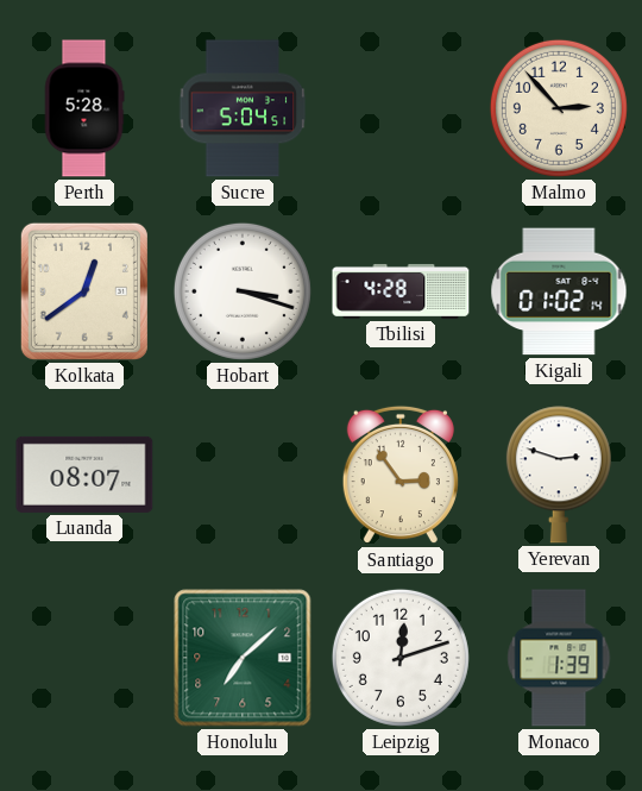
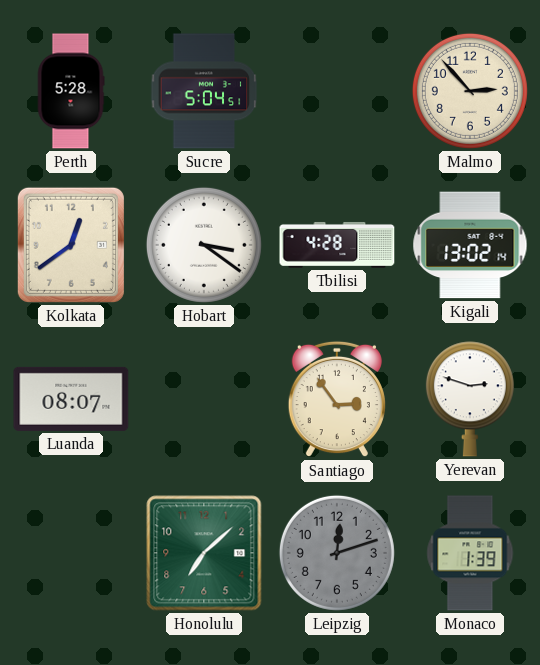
Hobart: 3:18 -> 3:21 (204, 245)
Kigali: 01:02 -> 13:02 (470, 245)
Leipzig dial: white -> grey (337, 553)
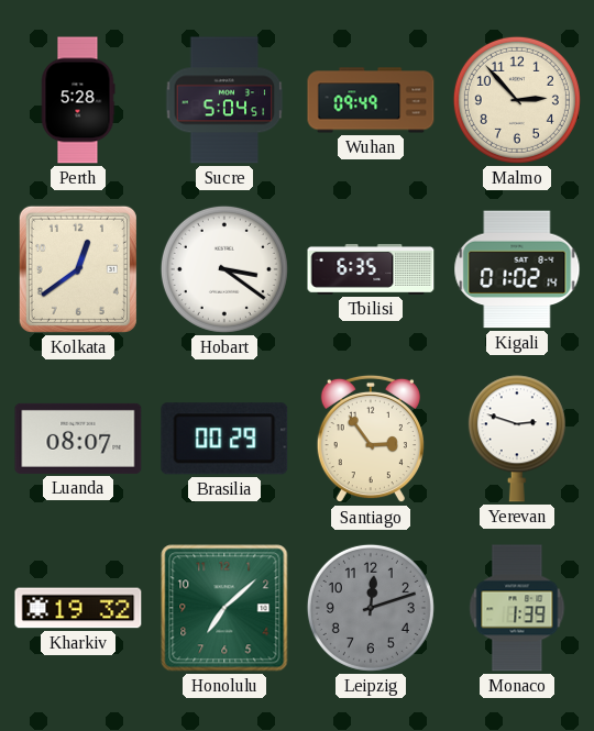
Wuhan: none -> 09:49 (371, 100)
Tbilisi: 4:28 -> 6:35 (371, 269)
Kigali: 13:02 -> 01:02 (517, 269)
Brasilia: none -> 00:29 (224, 439)
Kharkiv: none -> 19:32 (78, 608)
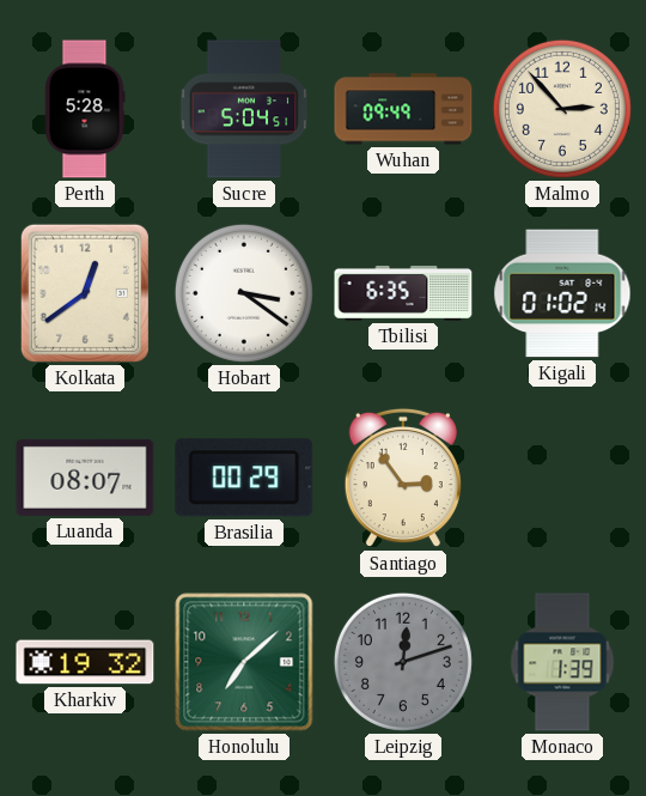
Yerevan: 2:48 -> none (517, 439)
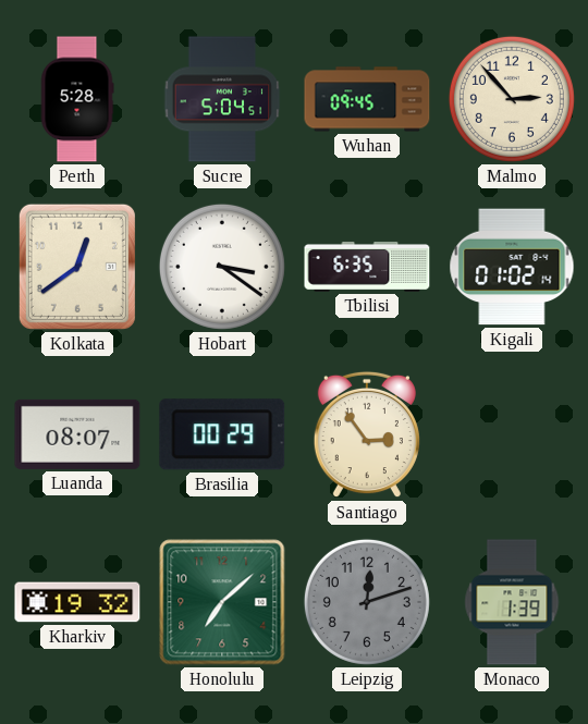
Wuhan: 09:49 -> 09:45 (367, 99)
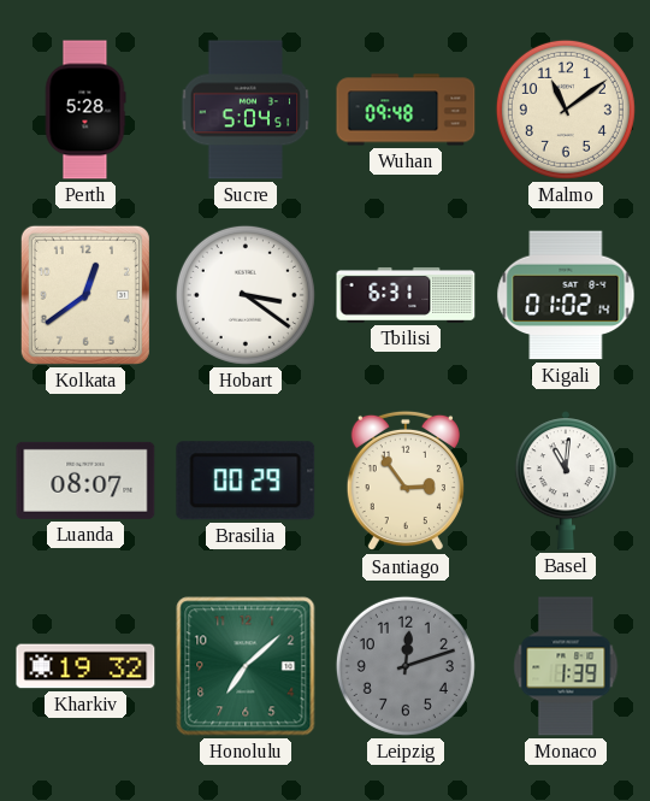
Wuhan: 09:45 -> 09:48 (406, 110)
Malmo: 2:53 -> 11:09 (566, 110)
Tbilisi: 6:35 -> 6:31 (406, 295)
Basel: none -> 11:01 (566, 481)
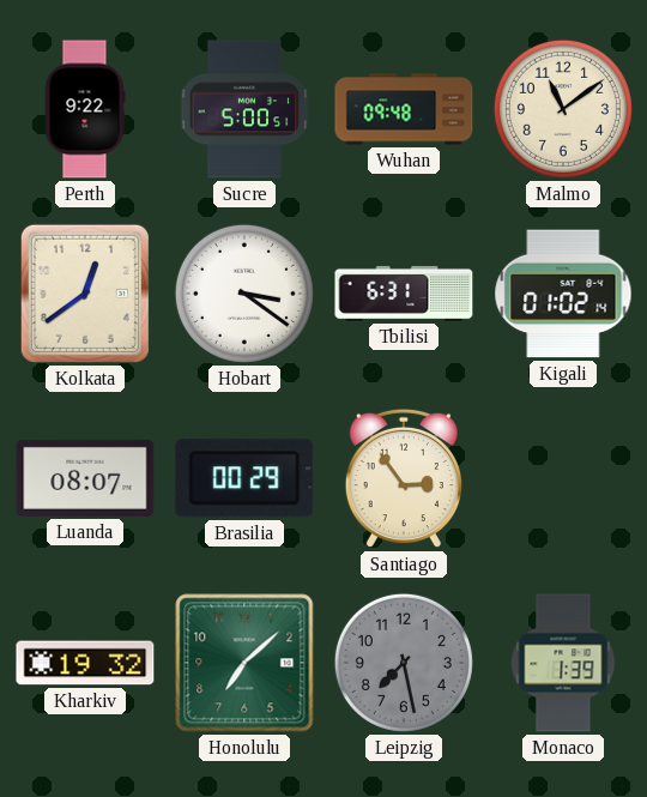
Perth: 5:28 -> 9:22 (85, 109)
Sucre: 5:04 -> 5:00 (244, 109)
Basel: 11:01 -> none (566, 481)
Leipzig: 12:12 -> 7:28 (404, 663)
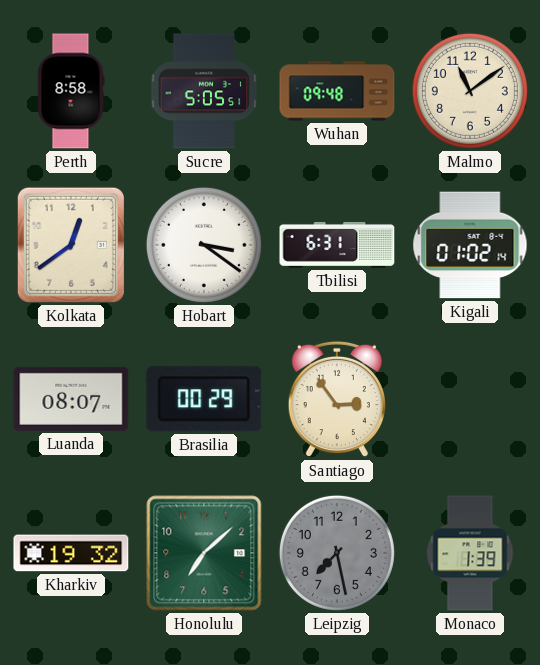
Perth: 9:22 -> 8:58 (71, 91)
Sucre: 5:00 -> 5:05 (204, 91)
